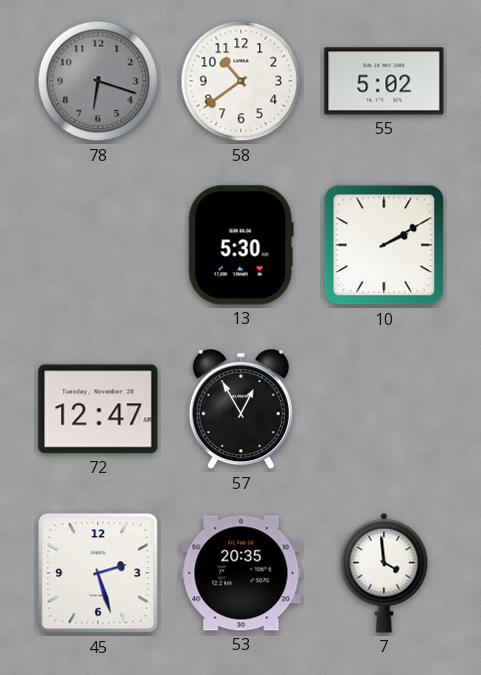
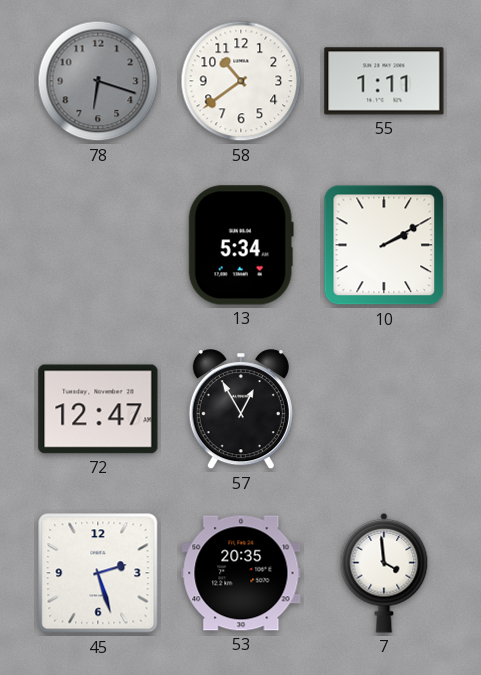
55: 5:02 -> 1:11 (384, 81)
13: 5:30 -> 5:34 (241, 245)
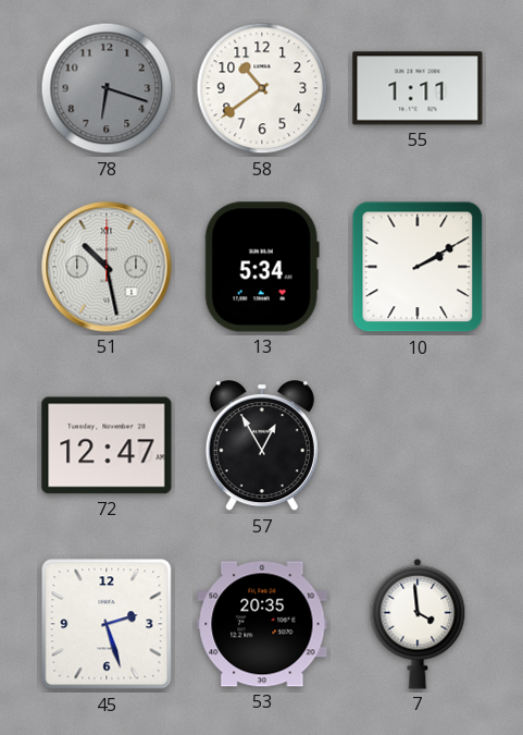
51: none -> 10:28 (107, 267)
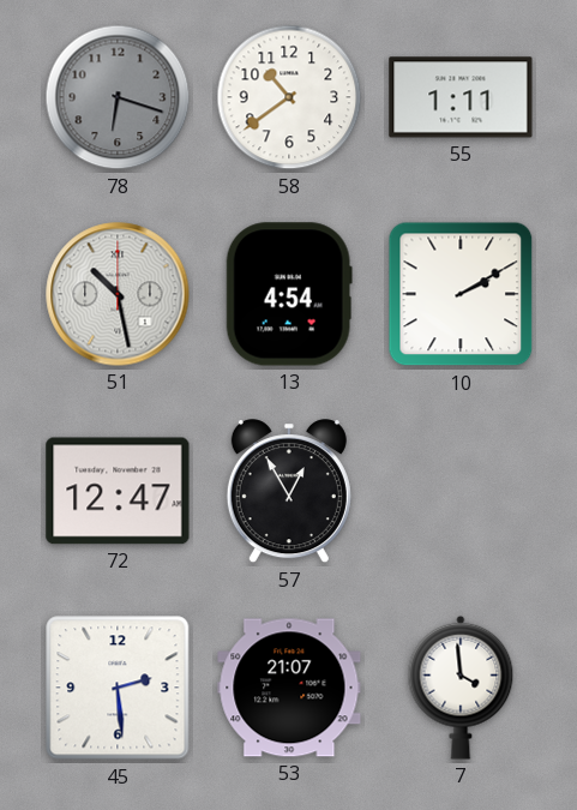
13: 5:34 -> 4:54 (289, 294)
45: 2:27 -> 2:29 (118, 688)
53: 20:35 -> 21:07 (289, 688)
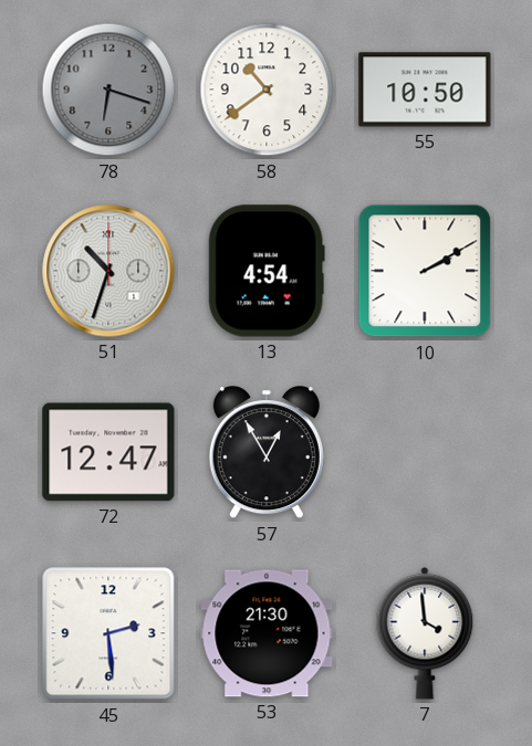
55: 1:11 -> 10:50 (425, 90)
51: 10:28 -> 10:33 (108, 271)
53: 21:07 -> 21:30 (267, 633)
